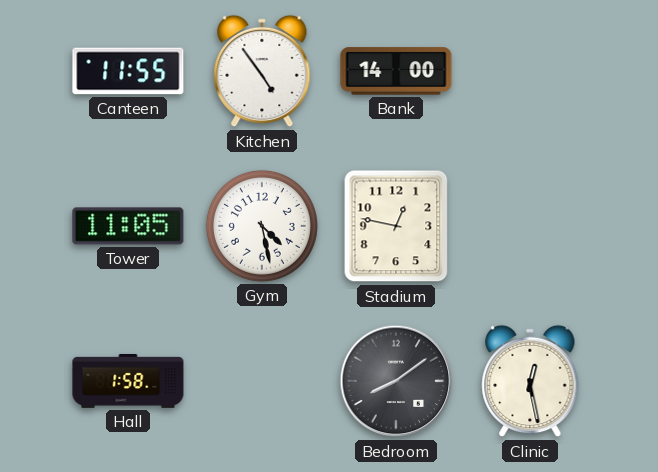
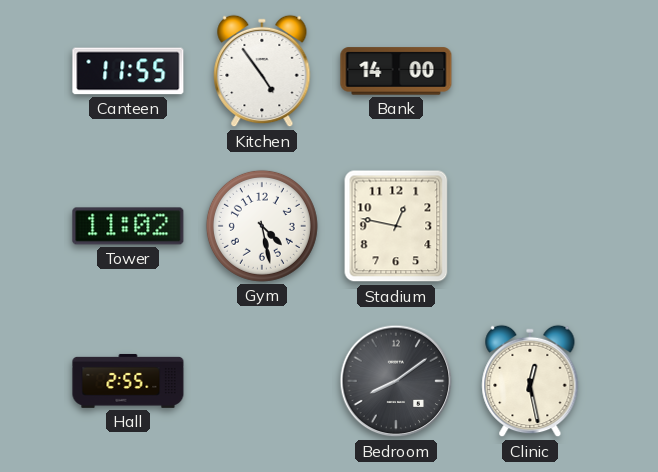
Tower: 11:05 -> 11:02 (128, 226)
Hall: 1:58 -> 2:55 (128, 381)
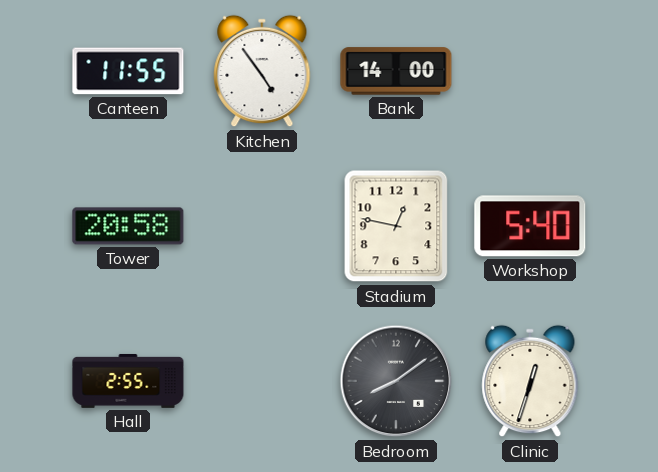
Tower: 11:02 -> 20:58 (128, 226)
Gym: 4:28 -> none (262, 226)
Workshop: none -> 5:40 (530, 226)
Clinic: 12:28 -> 12:33 (530, 381)
